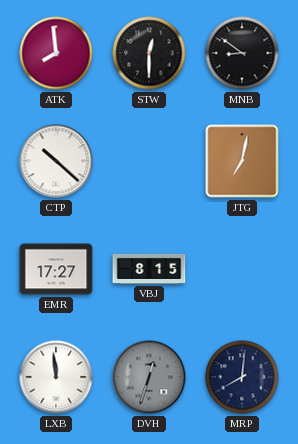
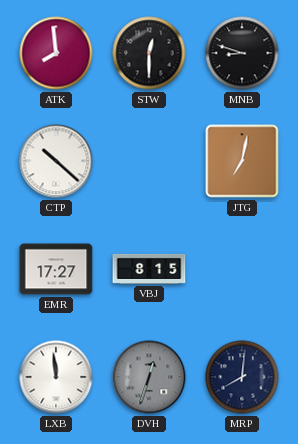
MNB: 8:51 -> 8:48 (242, 53)
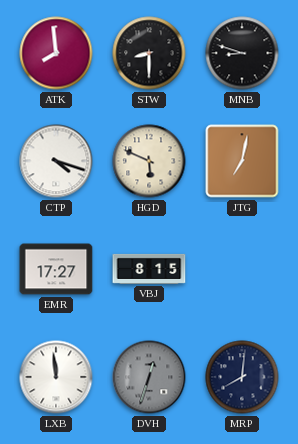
STW: 12:30 -> 8:30 (149, 53)
CTP: 10:22 -> 4:18 (56, 161)
HGD: none -> 5:49 (149, 161)
